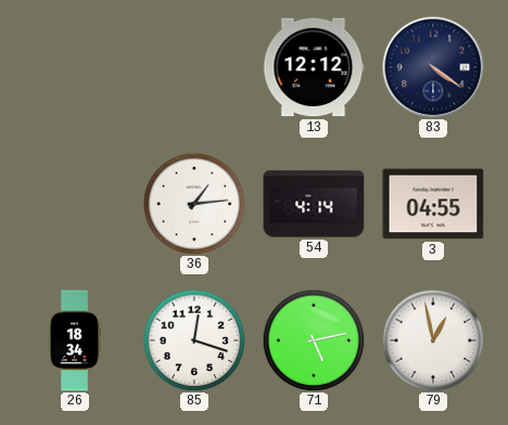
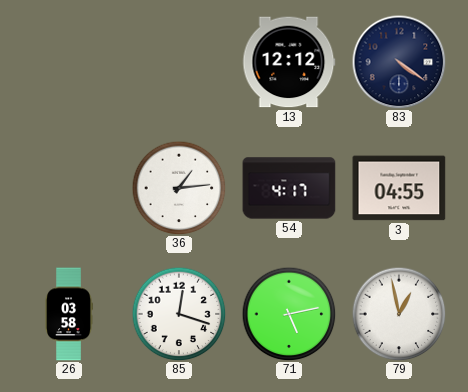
54: 4:14 -> 4:17 (289, 188)
26: 18:34 -> 03:58 (69, 314)
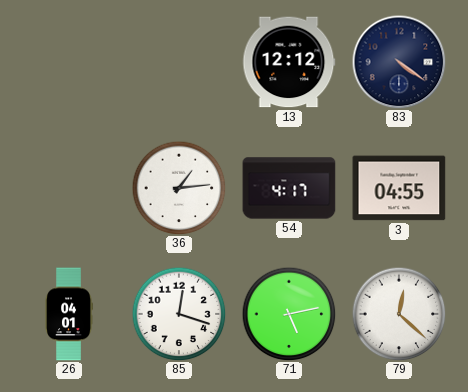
26: 03:58 -> 04:01 (69, 314)
79: 12:58 -> 12:22 (399, 314)
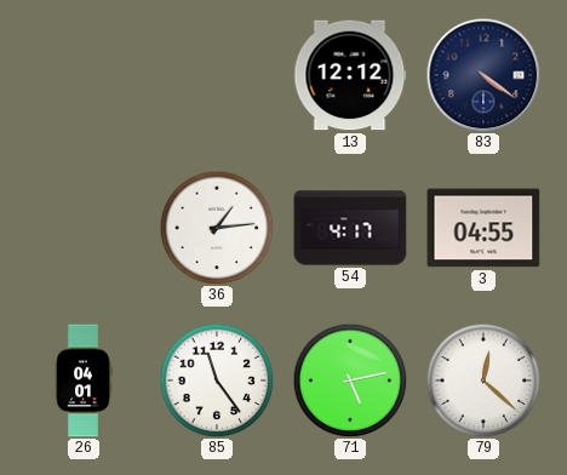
85: 12:18 -> 11:24 (217, 380)
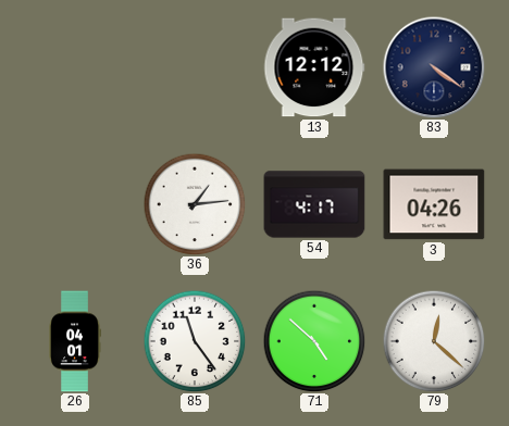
3: 04:55 -> 04:26 (434, 204)
71: 5:13 -> 4:52 (314, 341)
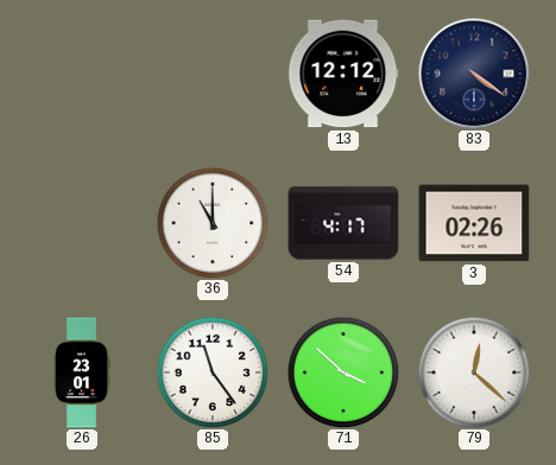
36: 1:14 -> 11:00 (213, 223)
3: 04:26 -> 02:26 (474, 223)
26: 04:01 -> 23:01 (82, 372)
71: 4:52 -> 3:52 (343, 372)
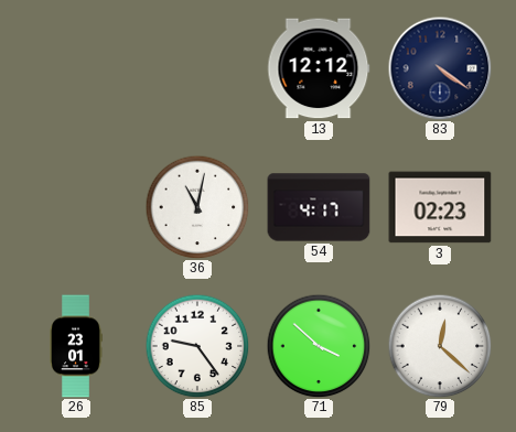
36: 11:00 -> 11:02 (197, 207)
3: 02:26 -> 02:23 (440, 207)
85: 11:24 -> 9:24 (197, 346)
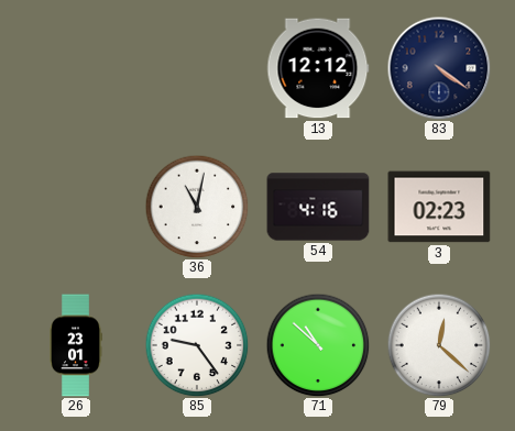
54: 4:17 -> 4:16 (318, 207)
71: 3:52 -> 10:52 (318, 345)
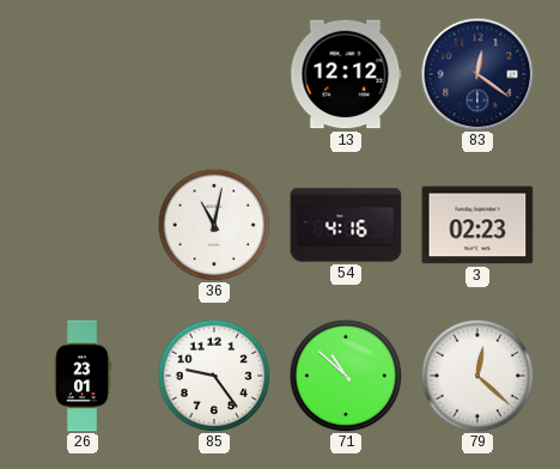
83: 4:21 -> 12:21 (477, 74)
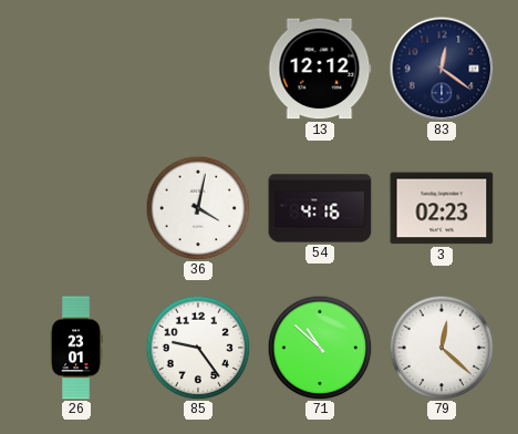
36: 11:02 -> 4:02 (198, 208)
